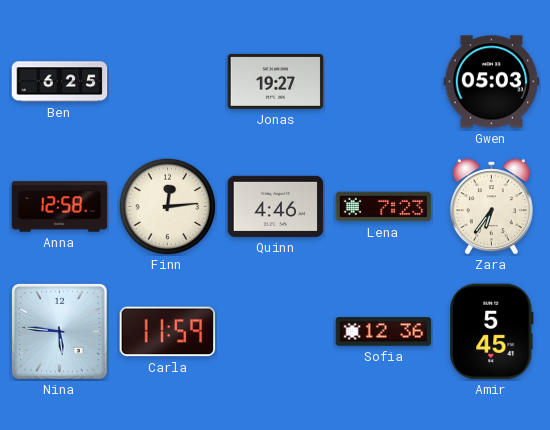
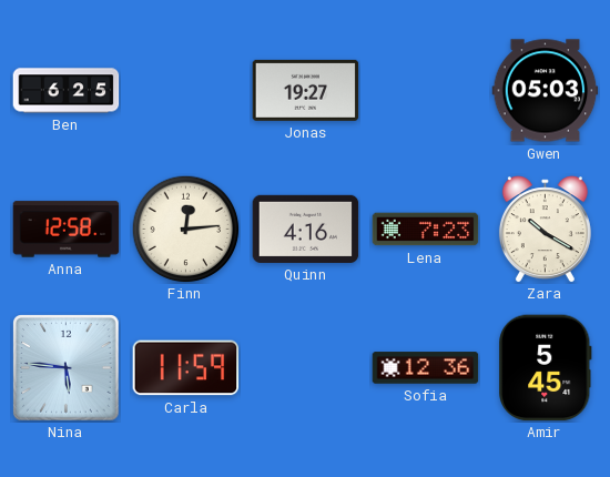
Quinn: 4:46 -> 4:16 (306, 229)
Zara: 6:36 -> 10:20 (545, 230)
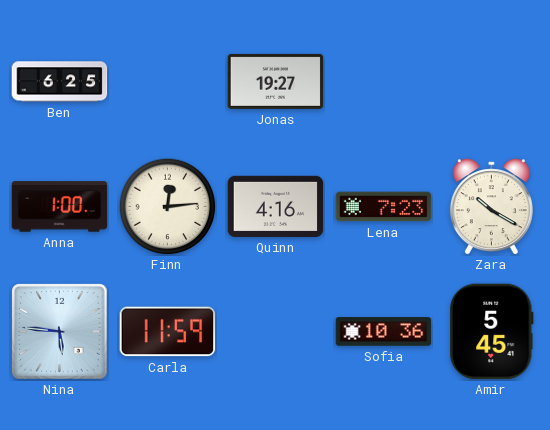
Gwen: 05:03 -> none (546, 91)
Anna: 12:58 -> 1:00 (60, 207)
Sofia: 12:36 -> 10:36 (384, 332)
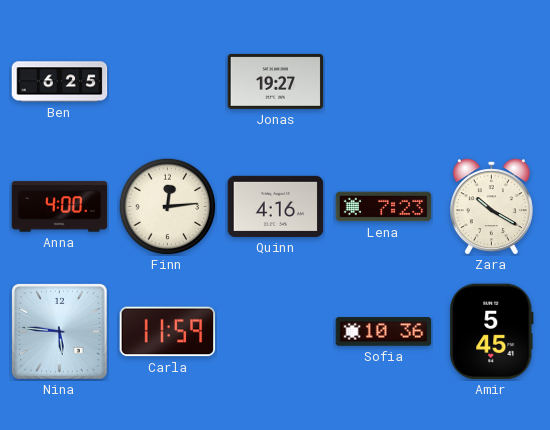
Anna: 1:00 -> 4:00 (60, 207)
